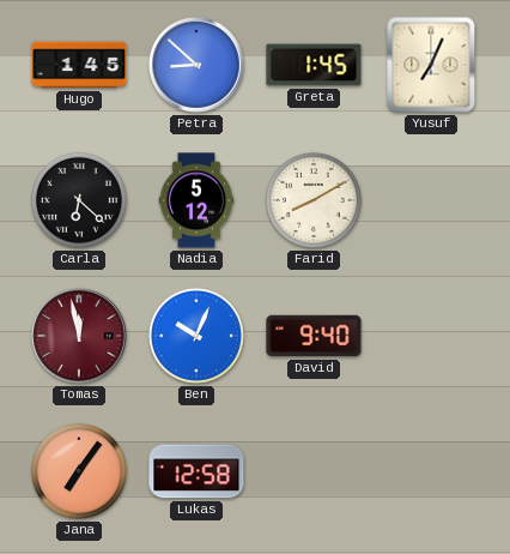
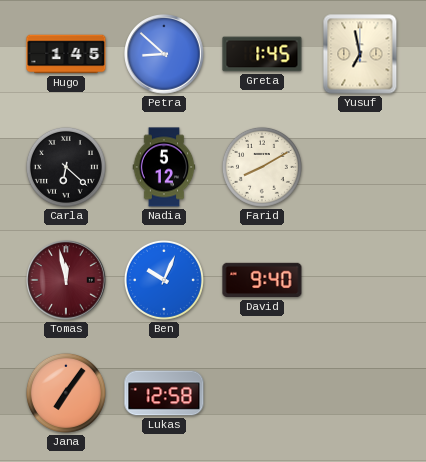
Yusuf: 7:04 -> 6:58 (360, 54)
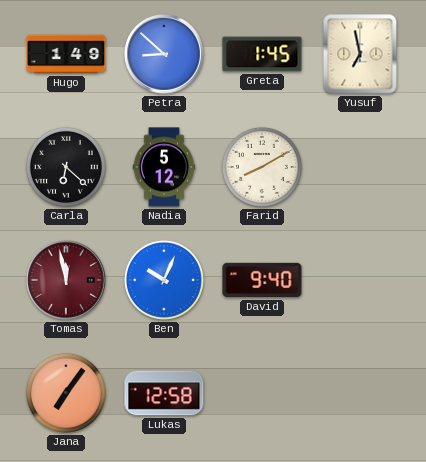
Hugo: 1:45 -> 1:49 (66, 54)
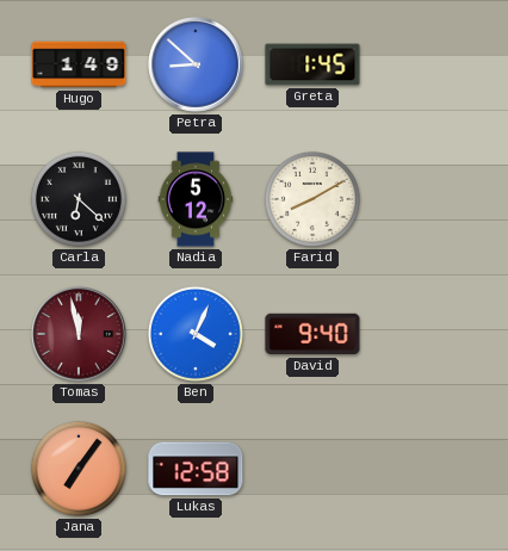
Yusuf: 6:58 -> none (360, 54)
Ben: 10:04 -> 4:04 (196, 334)
